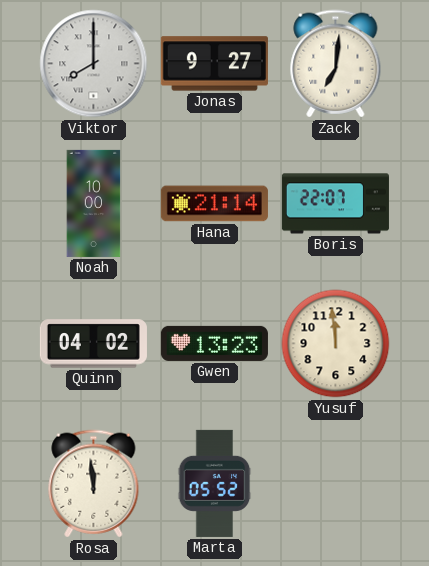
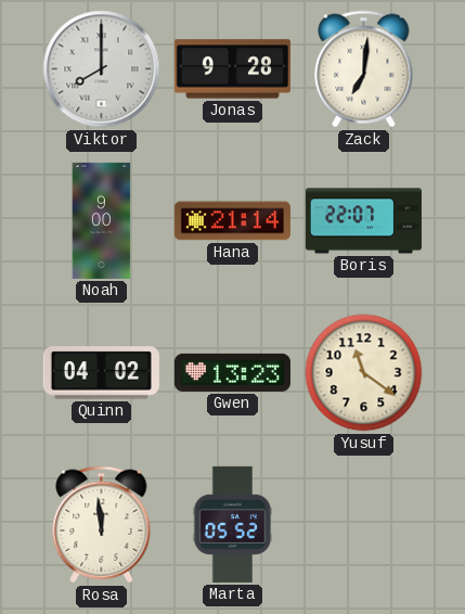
Jonas: 9:27 -> 9:28 (232, 69)
Noah: 10:00 -> 9:00 (102, 220)
Yusuf: 11:59 -> 11:21 (364, 373)
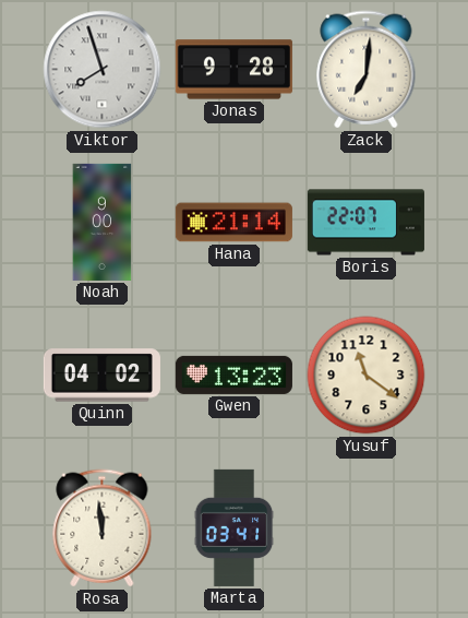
Viktor: 8:00 -> 7:57 (103, 70)
Marta: 05:52 -> 03:41 (235, 527)
